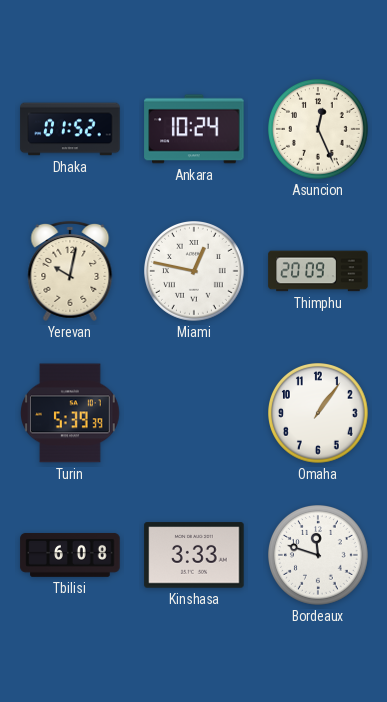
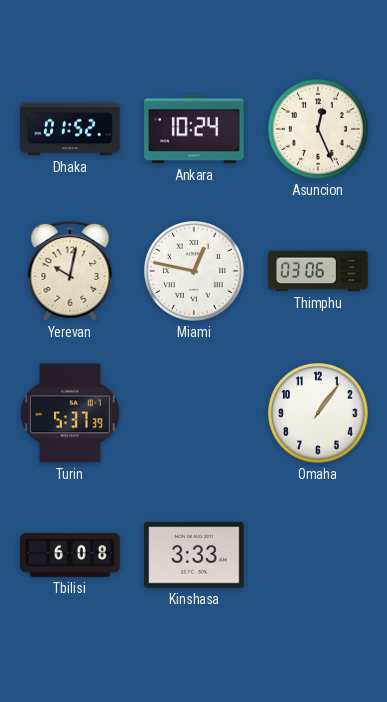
Thimphu: 20:09 -> 03:06 (318, 271)
Turin: 5:39 -> 5:37 (71, 413)
Bordeaux: 11:48 -> none (319, 556)
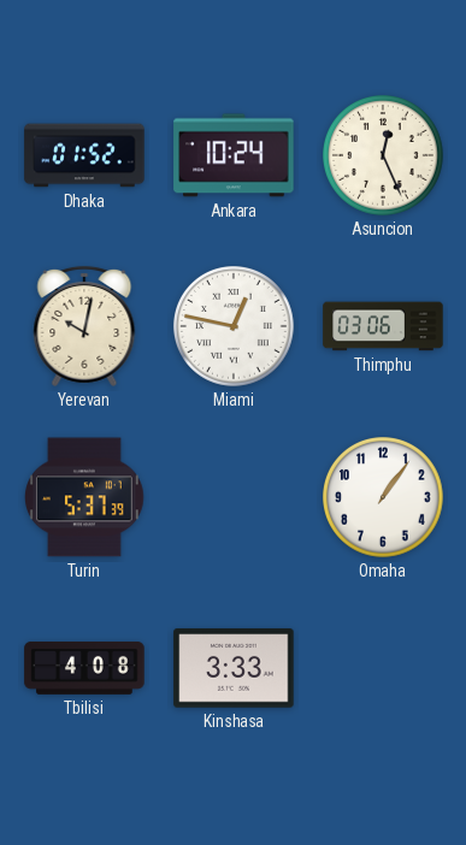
Tbilisi: 6:08 -> 4:08 (84, 668)
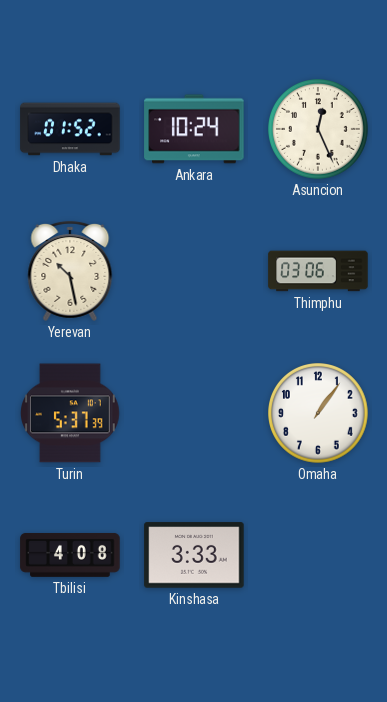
Yerevan: 10:02 -> 10:28 (70, 271)
Miami: 12:47 -> none (235, 327)
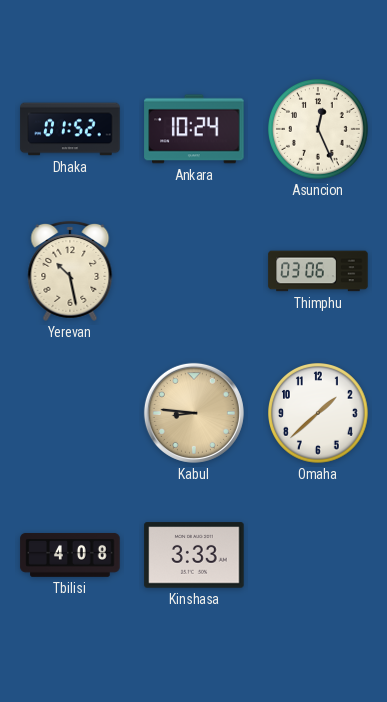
Turin: 5:37 -> none (71, 413)
Kabul: none -> 8:46 (194, 413)
Omaha: 1:06 -> 1:38 (319, 414)
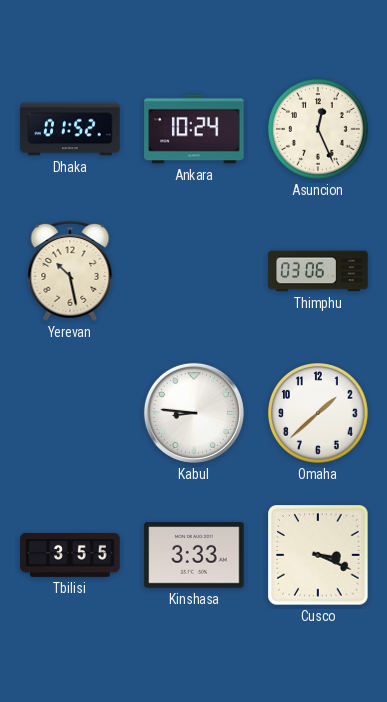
Kabul dial: champagne -> white (194, 413)
Tbilisi: 4:08 -> 3:55 (70, 555)
Cusco: none -> 3:19 (318, 555)
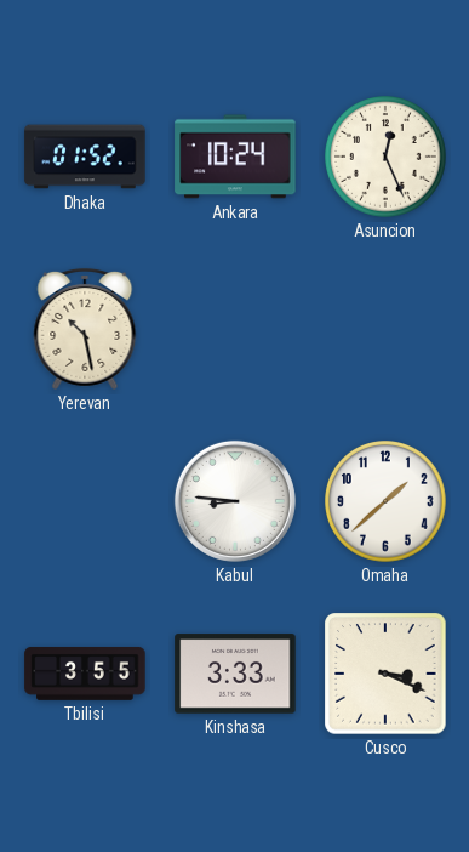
Thimphu: 03:06 -> none (318, 271)
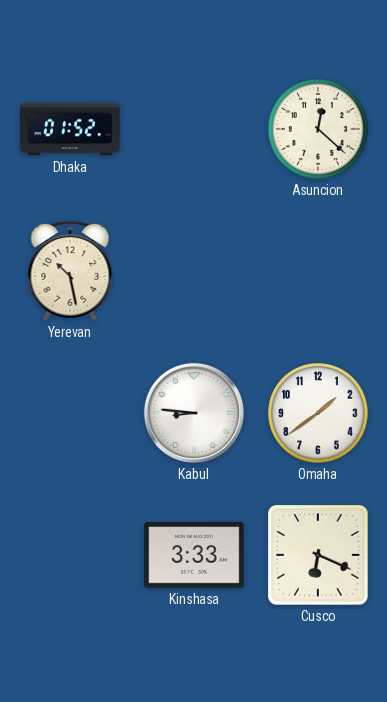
Ankara: 10:24 -> none (235, 157)
Asuncion: 12:26 -> 12:22 (319, 130)
Omaha: 1:38 -> 1:39 (319, 414)
Tbilisi: 3:55 -> none (85, 674)
Cusco: 3:19 -> 6:19 (318, 555)
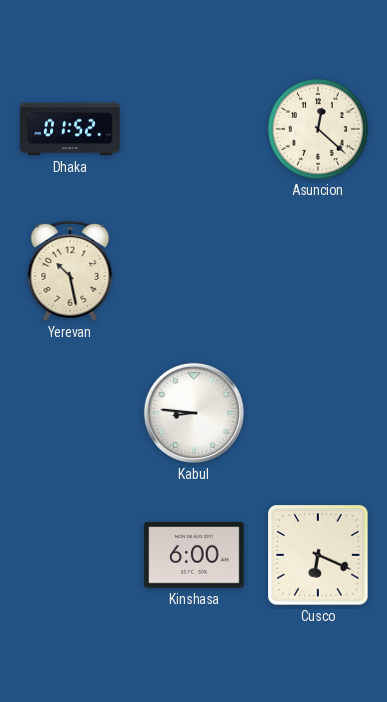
Omaha: 1:39 -> none (319, 414)
Kinshasa: 3:33 -> 6:00 (194, 555)
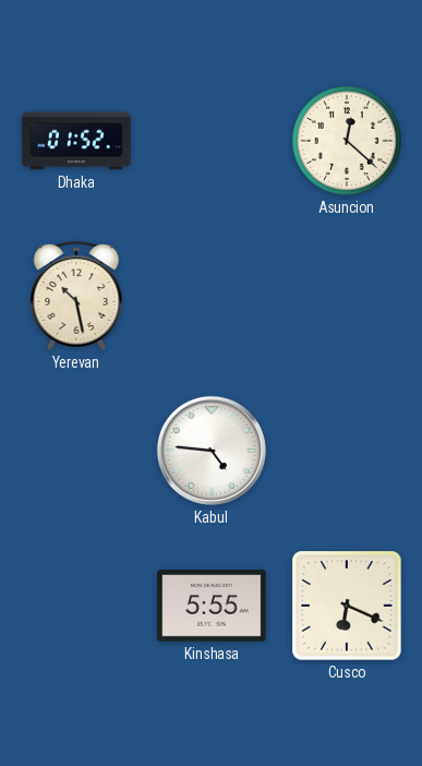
Kabul: 8:46 -> 4:46 (212, 451)
Kinshasa: 6:00 -> 5:55 (212, 606)
